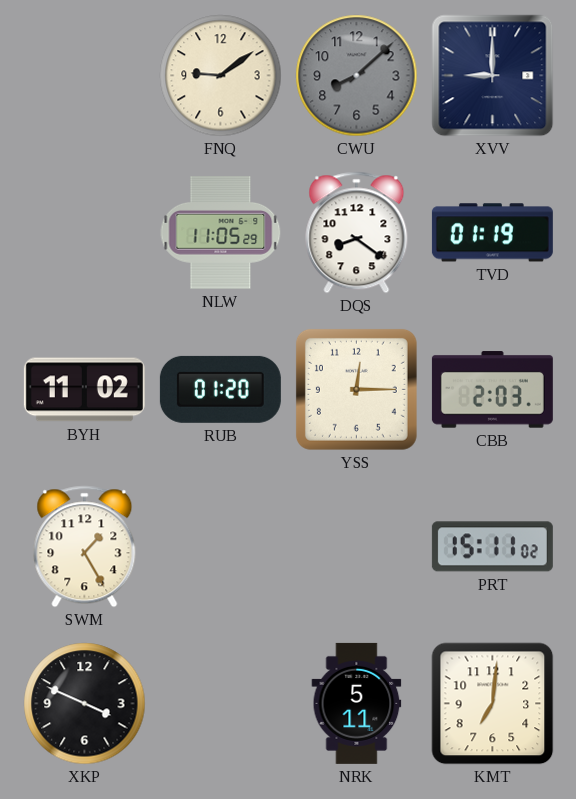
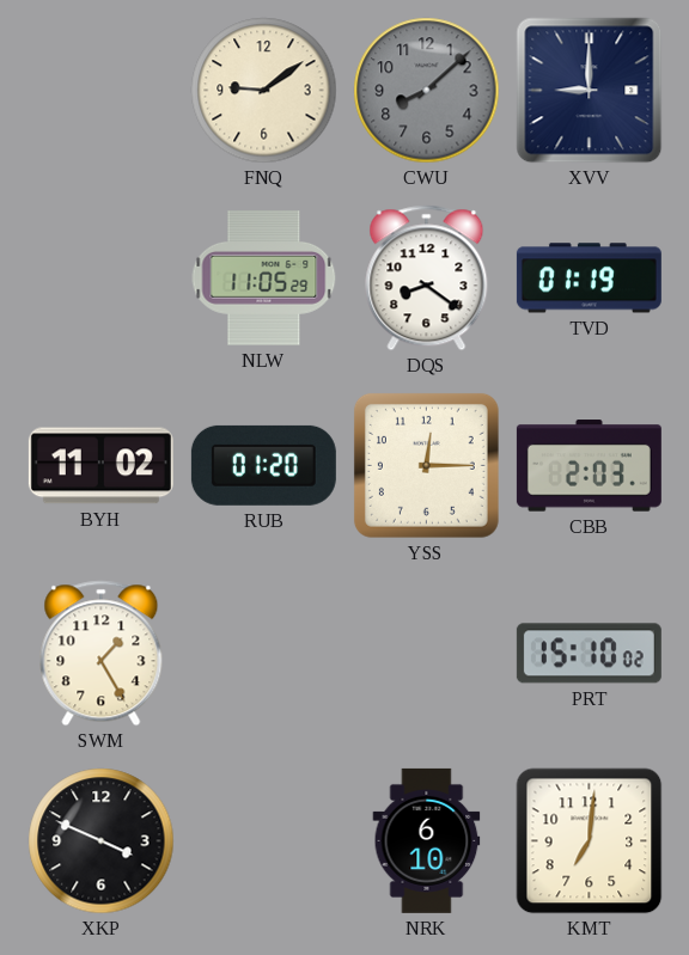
PRT: 15:11 -> 15:10 (589, 654)
NRK: 5:11 -> 6:10 (427, 840)
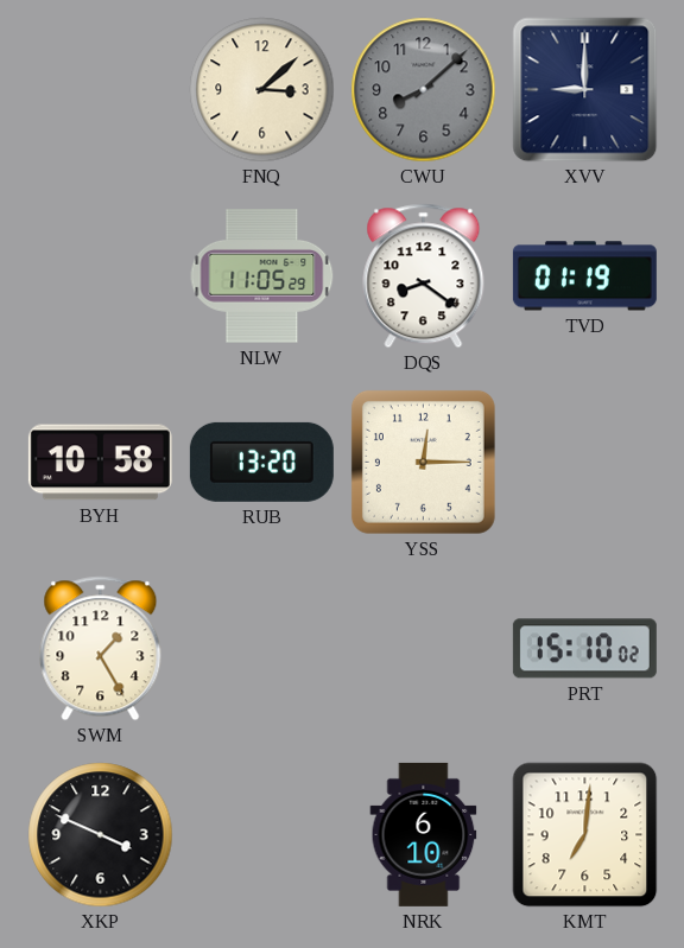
FNQ: 9:09 -> 3:08 (262, 90)
BYH: 11:02 -> 10:58 (100, 463)
RUB: 01:20 -> 13:20 (261, 462)
CBB: 2:03 -> none (589, 466)
